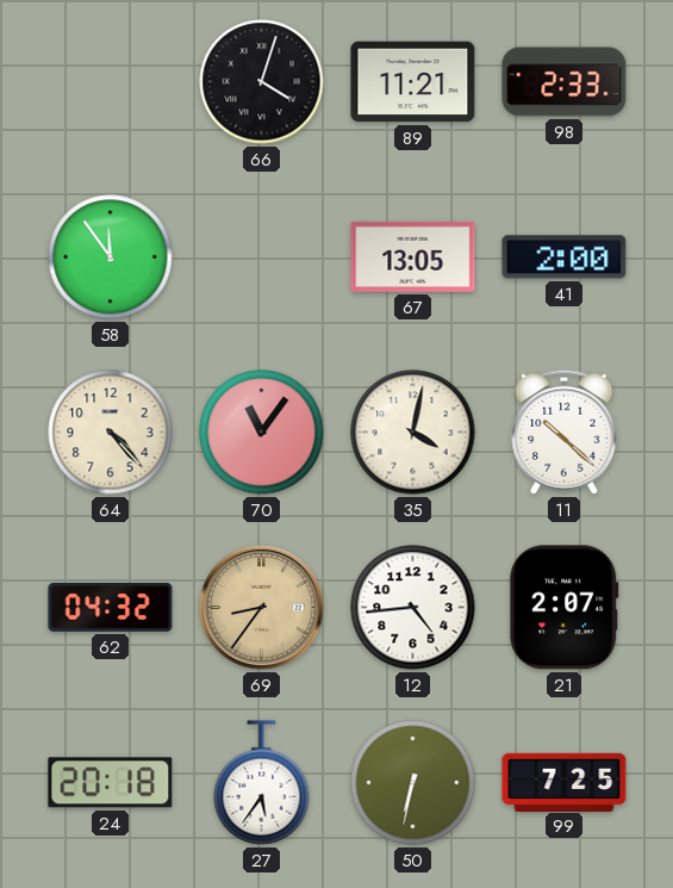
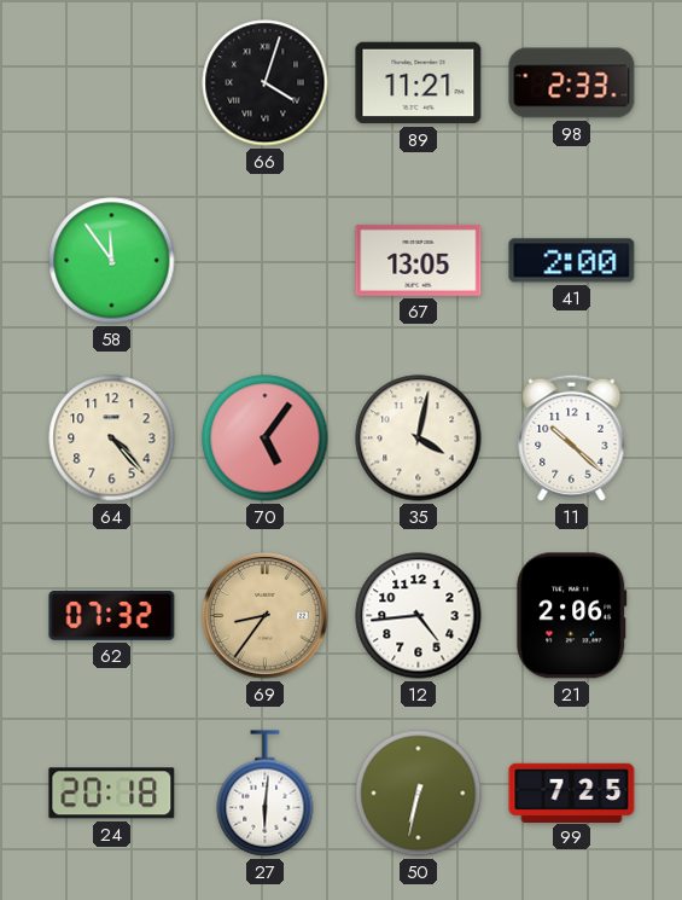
70: 11:06 -> 5:06 (266, 439)
62: 04:32 -> 07:32 (112, 616)
21: 2:07 -> 2:06 (572, 616)
27: 5:36 -> 6:01 (266, 794)
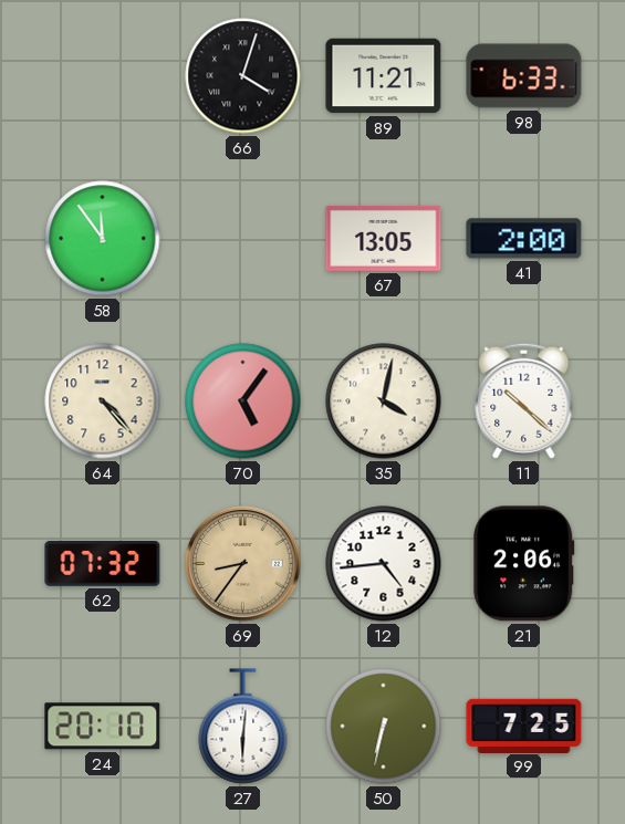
98: 2:33 -> 6:33 (524, 76)
24: 20:18 -> 20:10 (103, 727)
